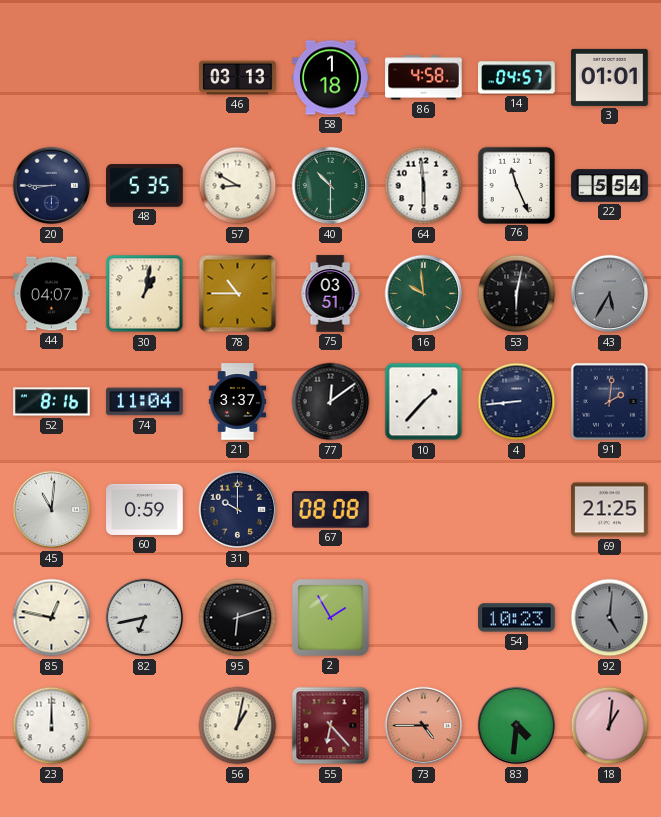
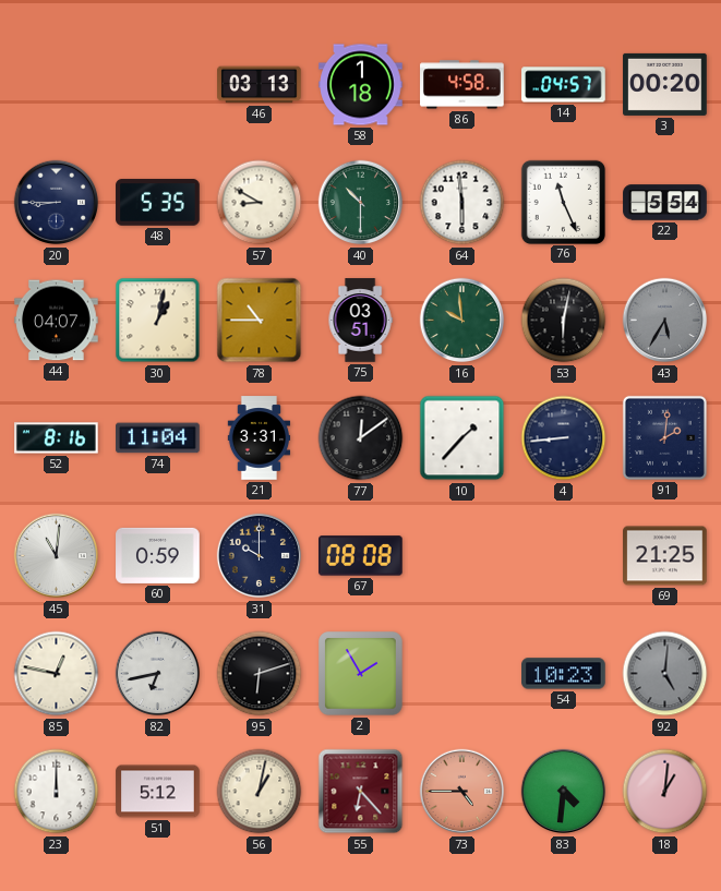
3: 01:01 -> 00:20 (665, 84)
21: 3:37 -> 3:31 (260, 438)
51: none -> 5:12 (158, 792)
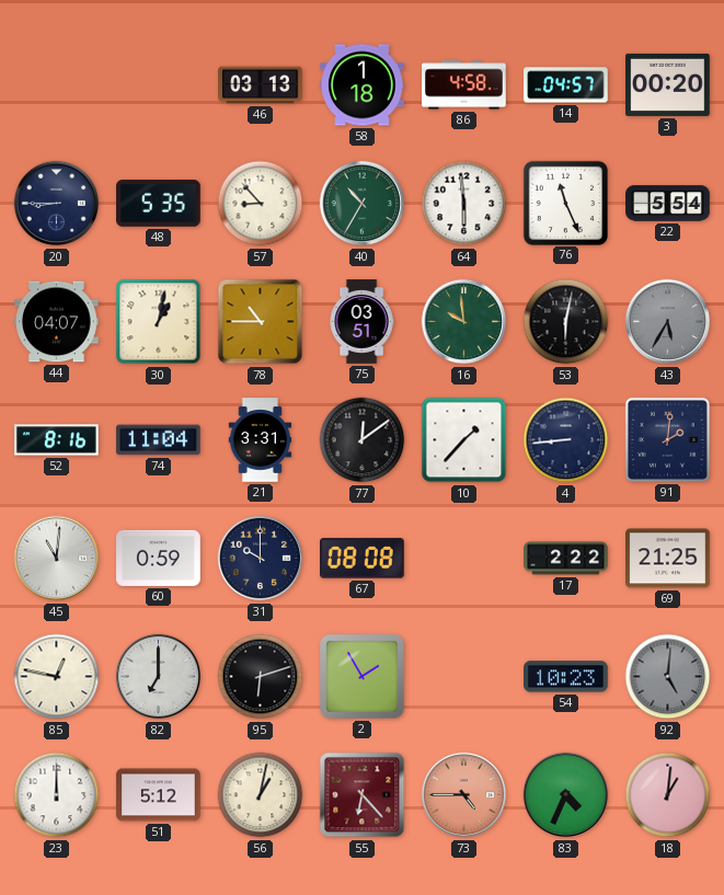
57: 8:50 -> 8:53 (261, 204)
40: 10:30 -> 10:35 (363, 204)
17: none -> 2:22 (566, 559)
82: 6:43 -> 7:00 (159, 677)
83: 4:31 -> 4:34 (566, 795)
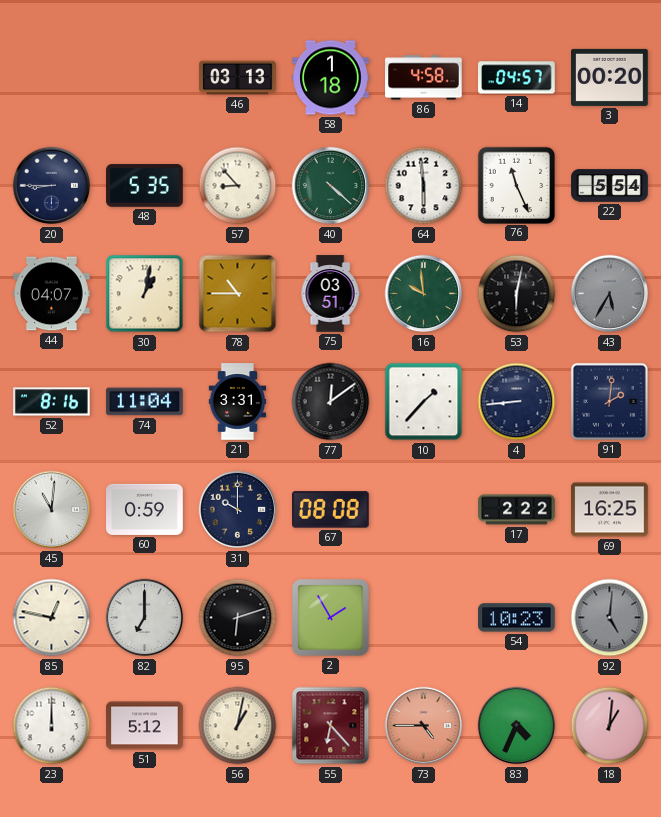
40: 10:35 -> 4:22 (331, 186)
69: 21:25 -> 16:25 (610, 510)
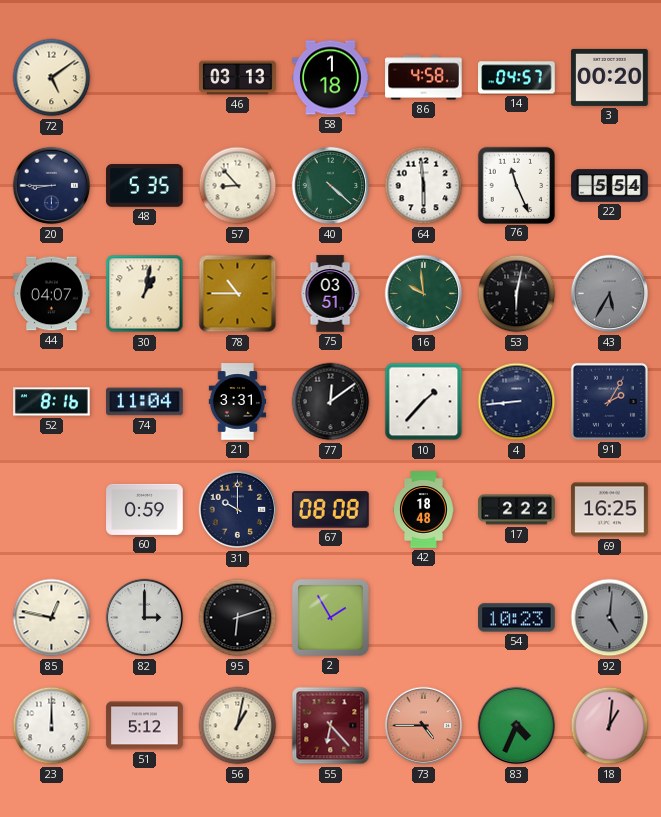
72: none -> 5:09 (52, 78)
91: 2:01 -> 2:05 (609, 401)
45: 11:01 -> none (52, 510)
42: none -> 18:48 (424, 510)
82: 7:00 -> 3:00 (145, 618)
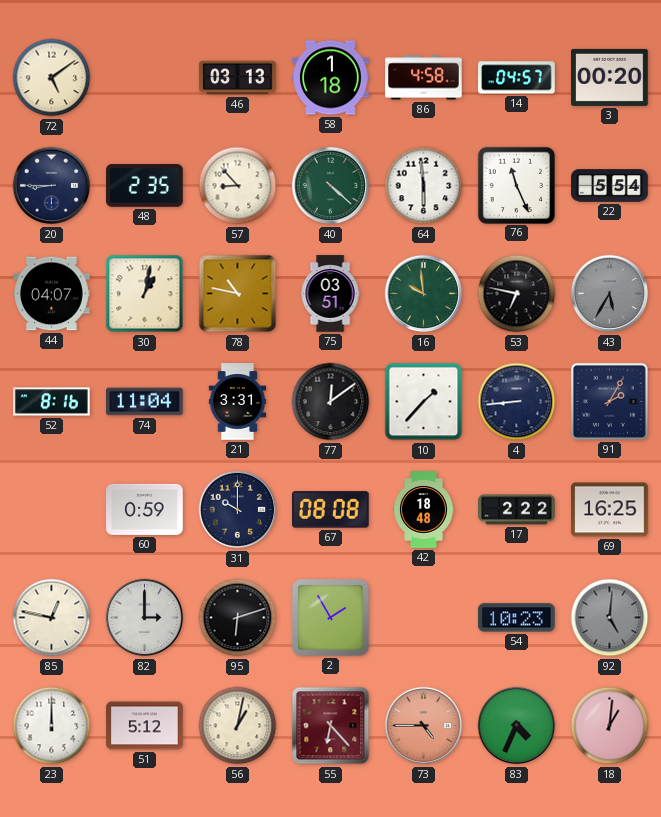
48: 5:35 -> 2:35 (145, 186)
78: 10:45 -> 10:47 (238, 294)
53: 6:02 -> 6:47 (517, 294)
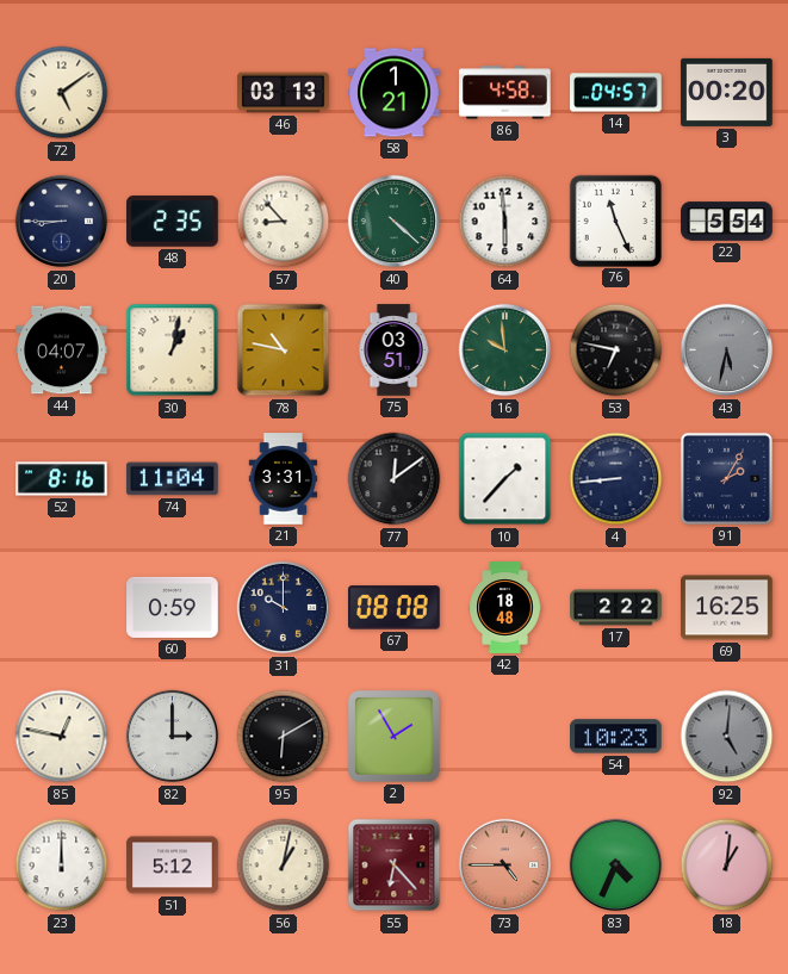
58: 1:18 -> 1:21 (395, 93)
43: 5:35 -> 5:32 (727, 350)
95: 6:12 -> 6:10 (284, 737)
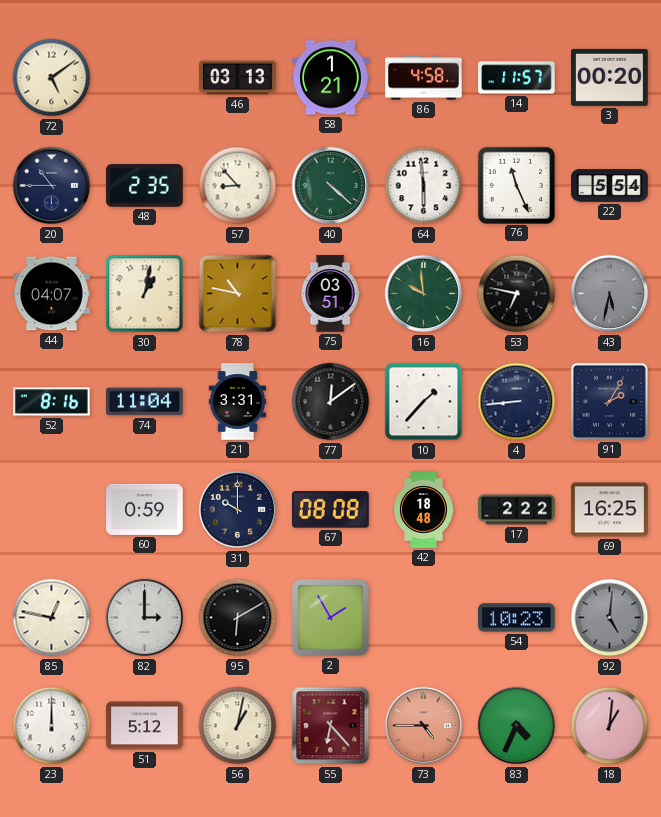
14: 04:57 -> 11:57 (517, 78)
20: 8:45 -> 10:45 (52, 186)
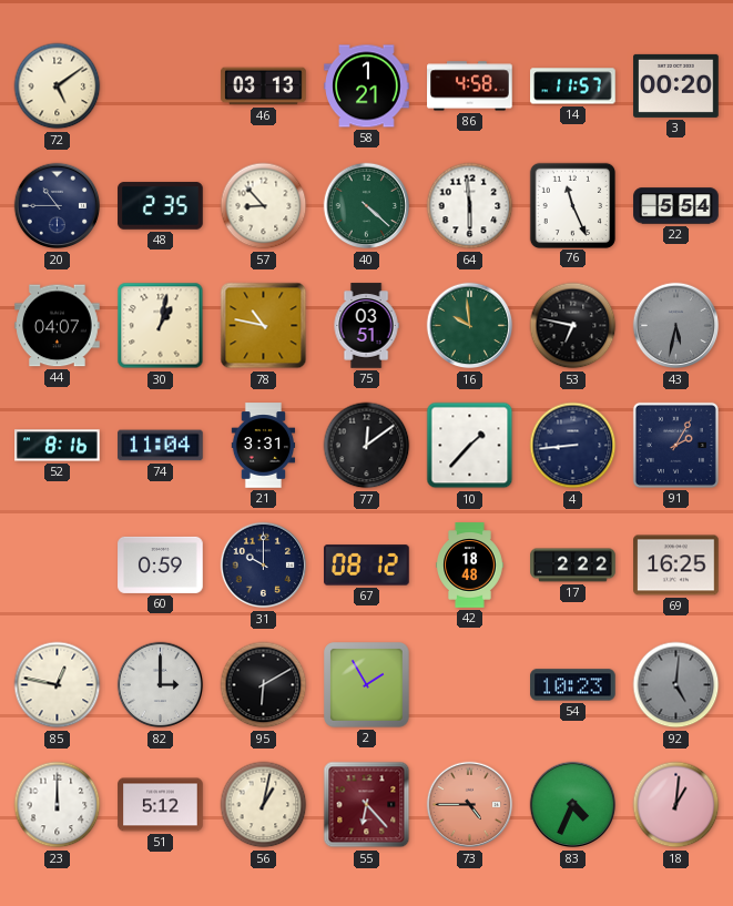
67: 08:08 -> 08:12 (367, 566)
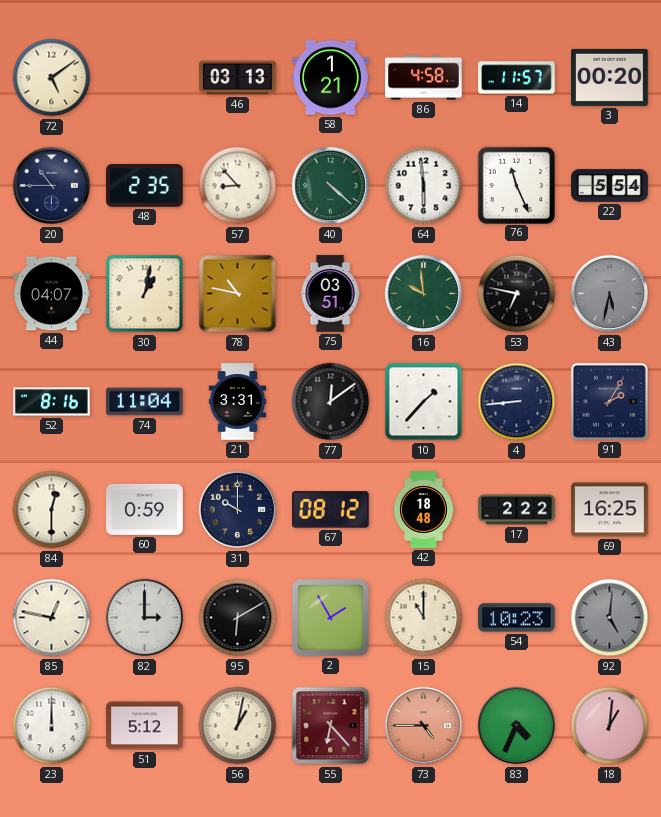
84: none -> 12:30 (52, 510)
15: none -> 11:00 (424, 618)
